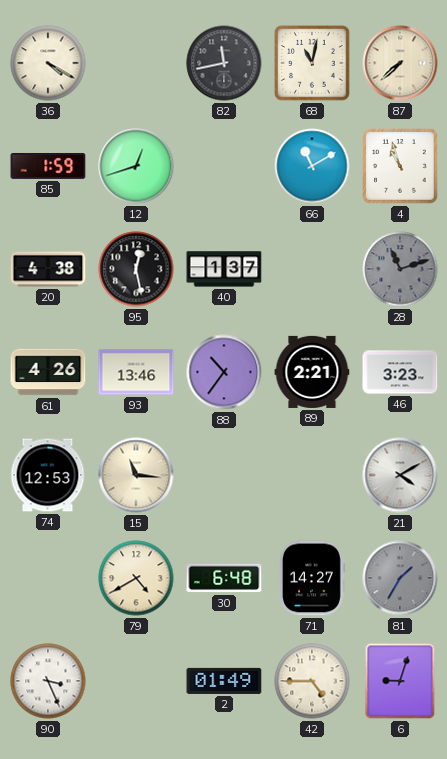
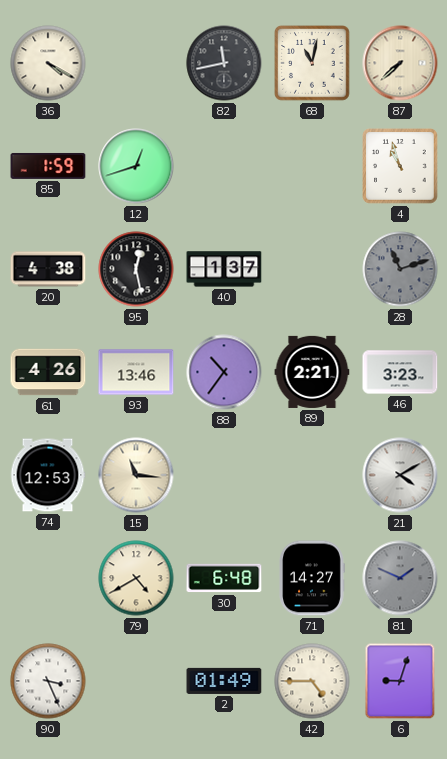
66: 11:10 -> none (312, 166)
81: 1:35 -> 1:49 (400, 578)
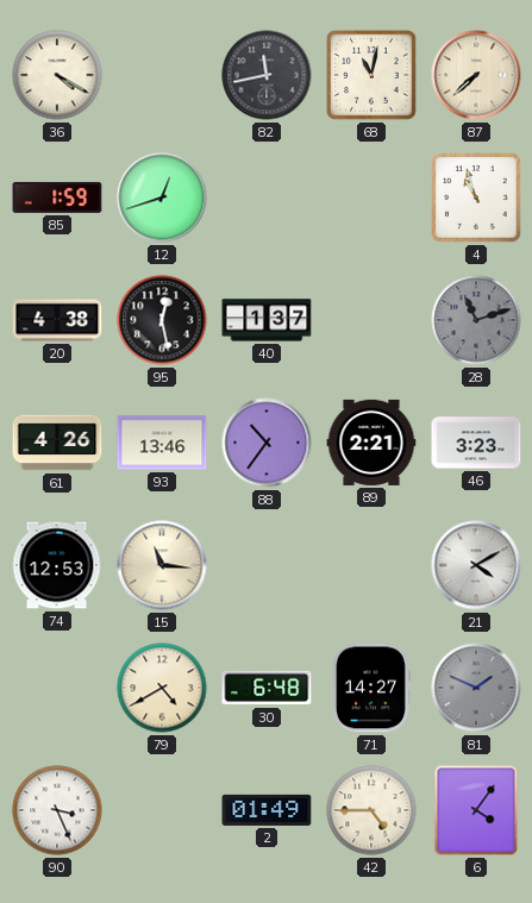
6: 9:03 -> 4:06 (476, 810)
